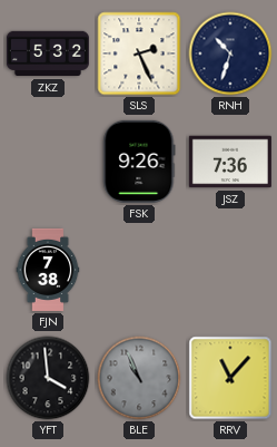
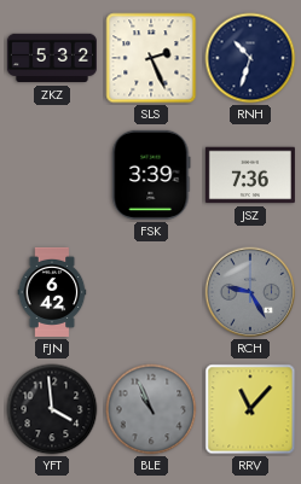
FSK: 9:26 -> 3:39 (151, 175)
FJN: 7:38 -> 6:42 (52, 292)
RCH: none -> 9:25 (250, 292)
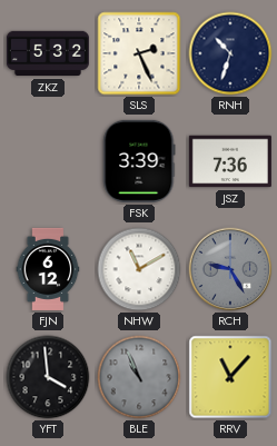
FJN: 6:42 -> 6:12 (48, 269)
NHW: none -> 11:10 (139, 269)
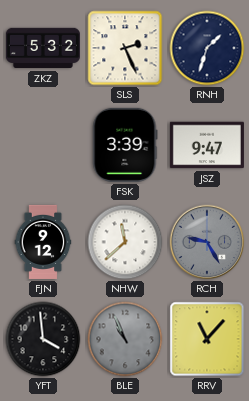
RNH: 10:33 -> 1:33 (207, 48)
JSZ: 7:36 -> 9:47 (207, 145)
FJN: 6:12 -> 9:12 (43, 242)
NHW: 11:10 -> 11:38 (125, 242)
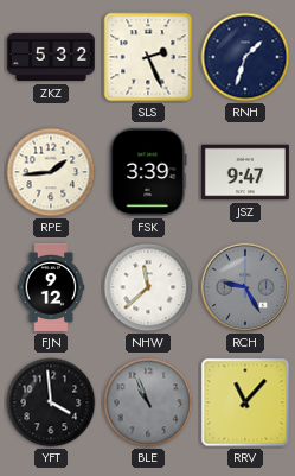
RPE: none -> 1:44 (51, 172)
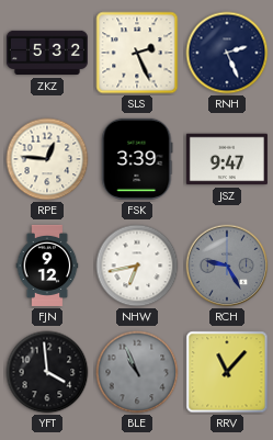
RNH: 1:33 -> 2:26 (227, 53)
RPE: 1:44 -> 12:46 (47, 159)
NHW: 11:38 -> 6:43 (137, 266)
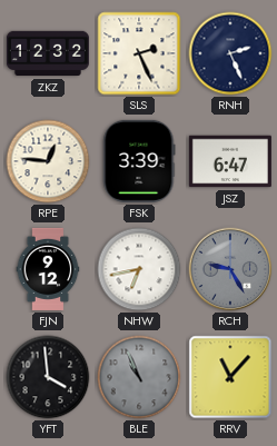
ZKZ: 5:32 -> 12:32 (48, 53)
JSZ: 9:47 -> 6:47 (230, 161)
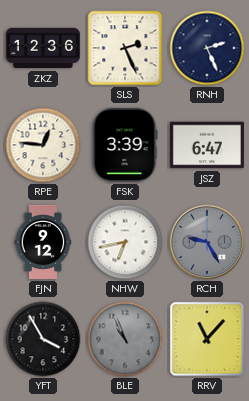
ZKZ: 12:32 -> 12:36 (43, 48)
YFT: 3:59 -> 3:55 (43, 339)
